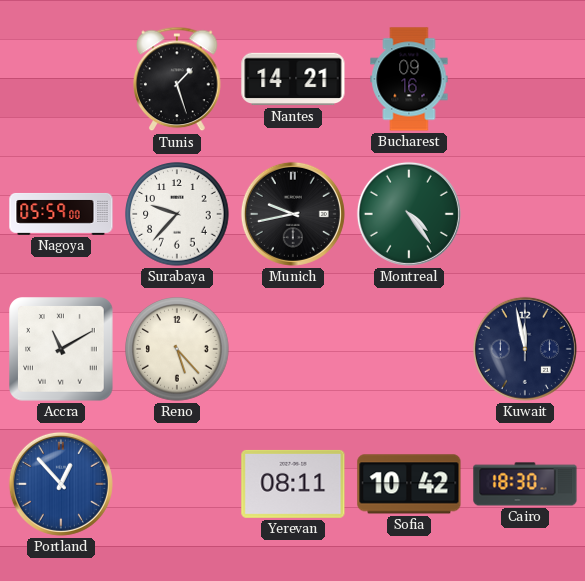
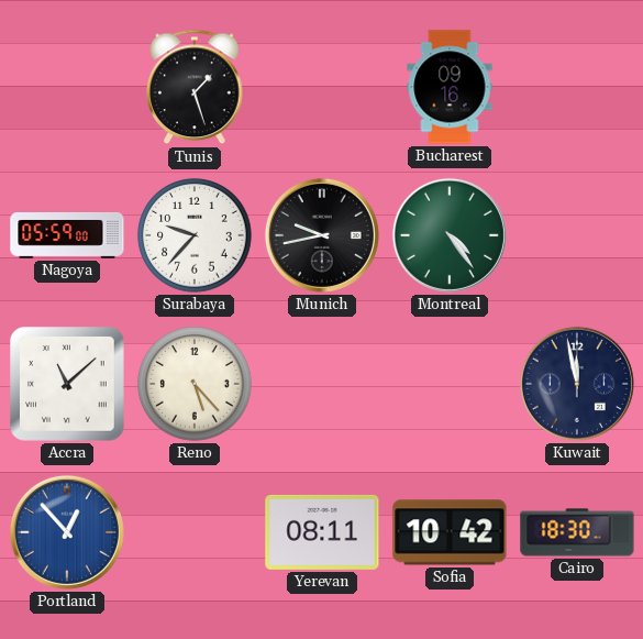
Nantes: 14:21 -> none (293, 79)
Accra: 11:10 -> 11:08 (67, 384)
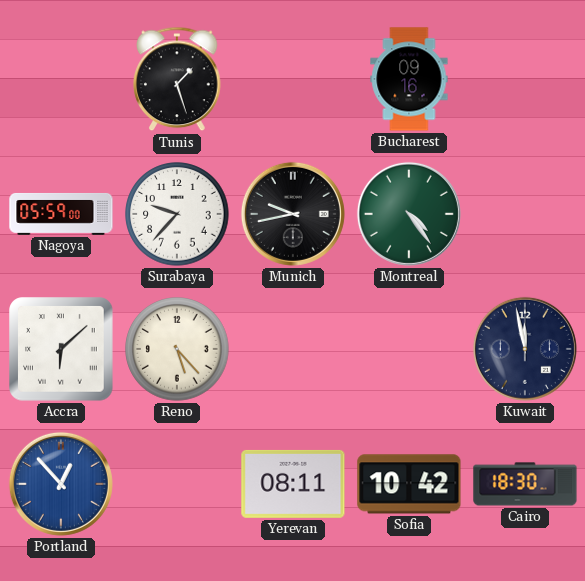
Accra: 11:08 -> 6:08 (61, 349)
